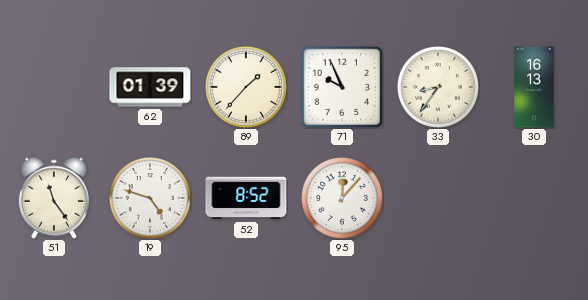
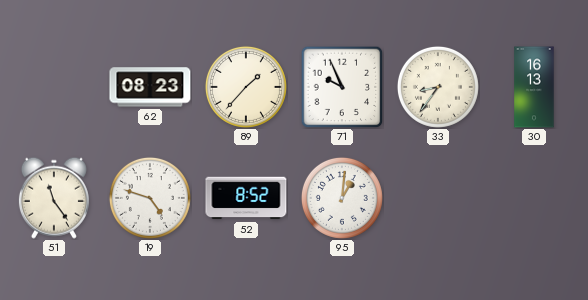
62: 01:39 -> 08:23 (150, 87)
95: 12:07 -> 1:01 (342, 198)
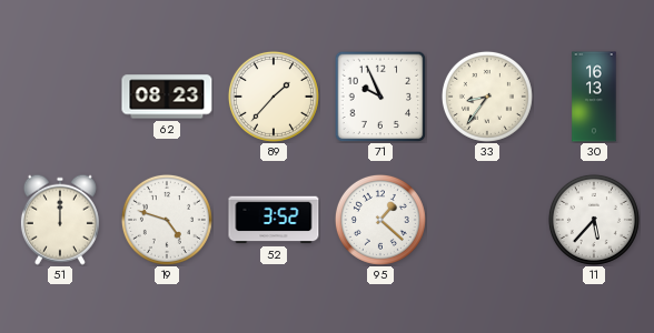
51: 11:24 -> 12:00 (60, 220)
52: 8:52 -> 3:52 (274, 220)
95: 1:01 -> 1:22 (380, 220)
11: none -> 5:37 (594, 220)
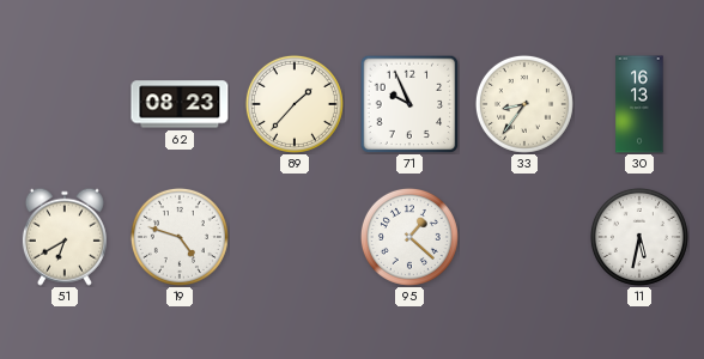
51: 12:00 -> 6:40 (65, 237)
52: 3:52 -> none (274, 220)
11: 5:37 -> 5:32 (639, 237)
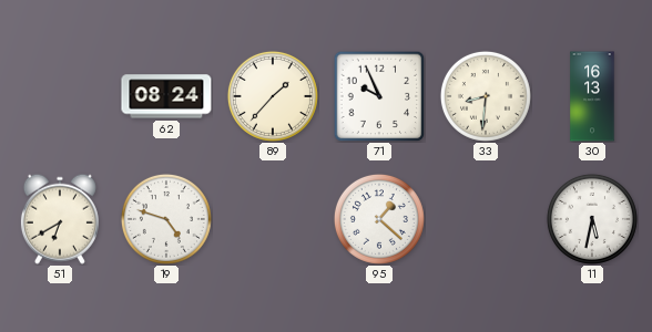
62: 08:23 -> 08:24 (166, 96)
33: 8:36 -> 8:31 (486, 96)
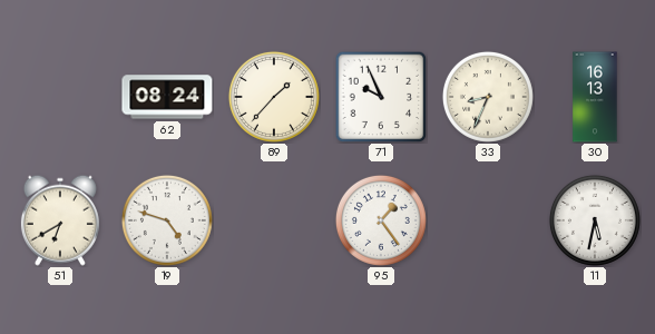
33: 8:31 -> 8:34 (488, 97)
95: 1:22 -> 1:24 (381, 220)
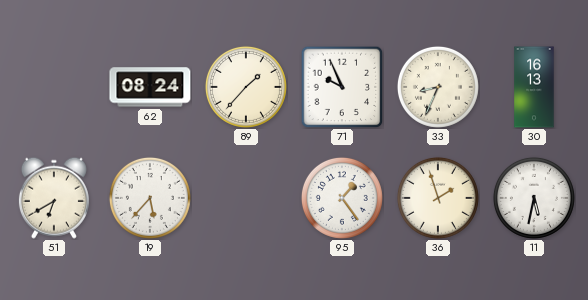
19: 4:48 -> 5:37 (150, 198)
36: none -> 1:57 (438, 198)
